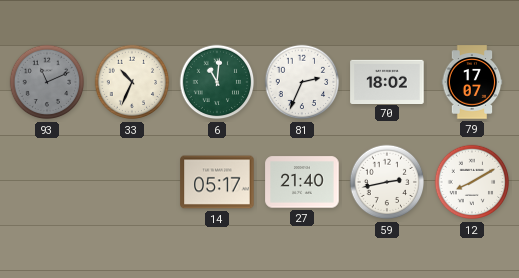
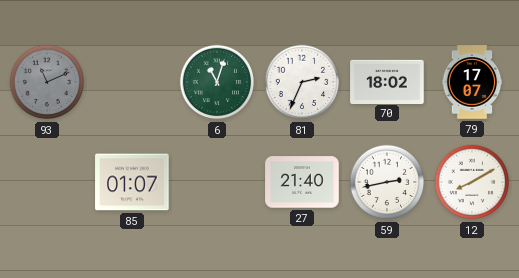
33: 10:34 -> none (132, 82)
6: 11:01 -> 11:03 (217, 82)
85: none -> 01:07 (132, 182)
14: 05:17 -> none (217, 182)
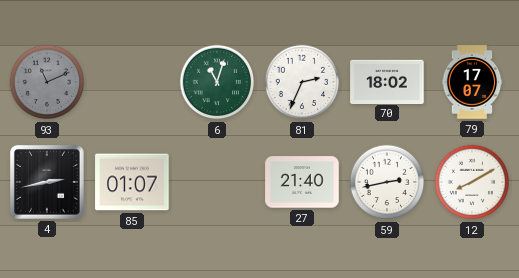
4: none -> 2:43 (48, 183)
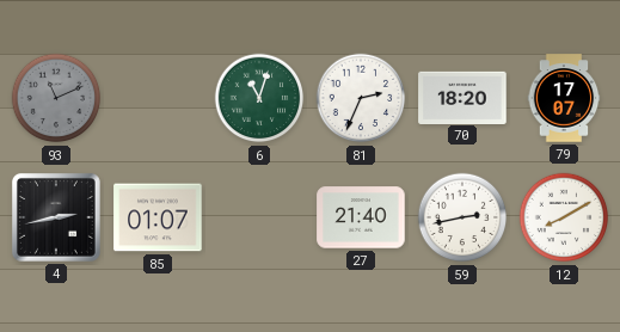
70: 18:02 -> 18:20 (462, 97)
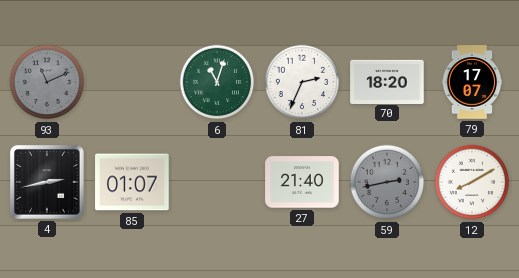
59 dial: white -> grey (387, 182)
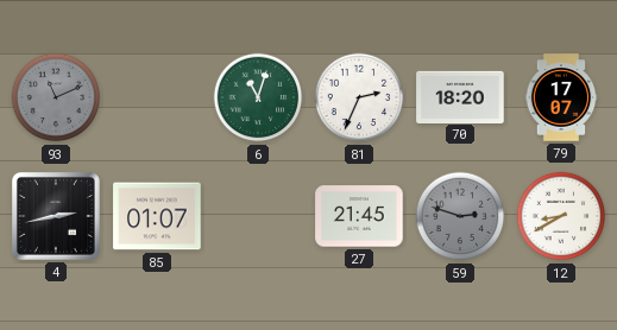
27: 21:40 -> 21:45 (359, 216)
59: 2:43 -> 2:48 (460, 216)
12: 8:10 -> 8:40 (561, 216)
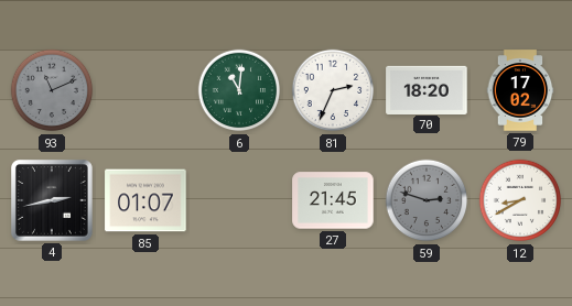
6: 11:03 -> 11:01 (239, 90)
79: 17:07 -> 17:02 (520, 90)
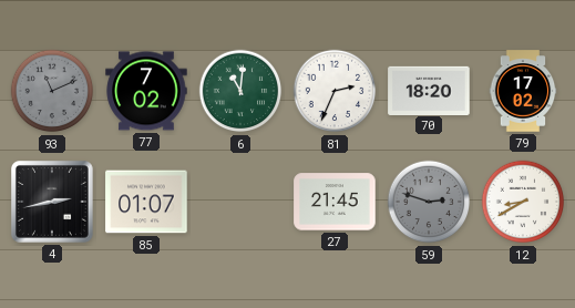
77: none -> 7:02 (146, 91)
